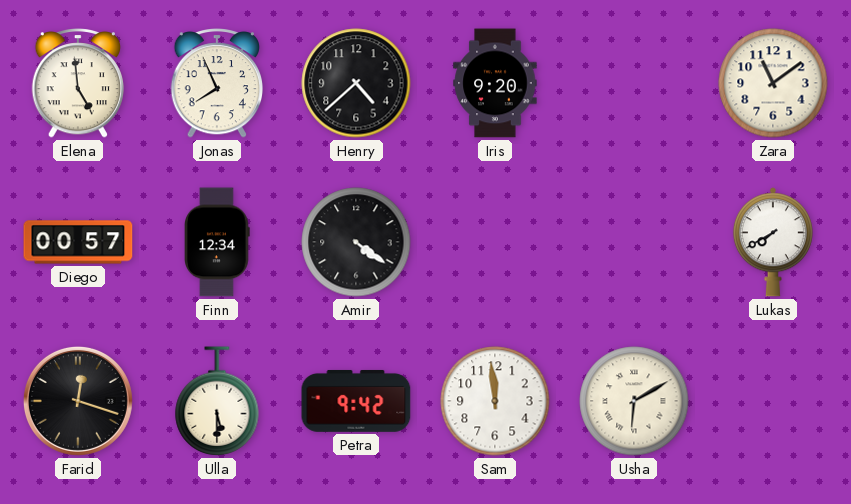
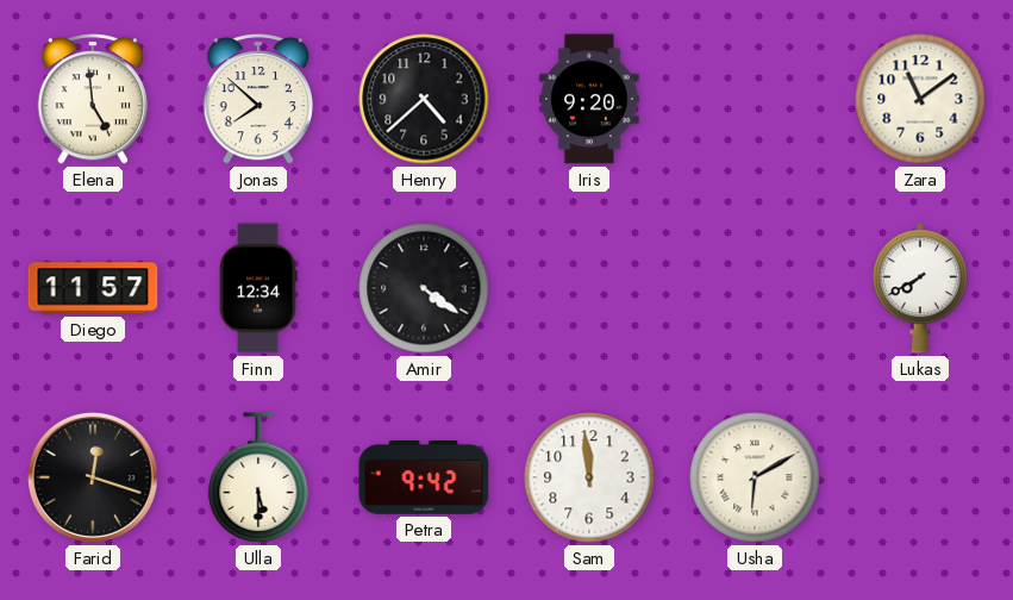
Jonas: 7:56 -> 7:52 (257, 100)
Diego: 00:57 -> 11:57 (93, 288)
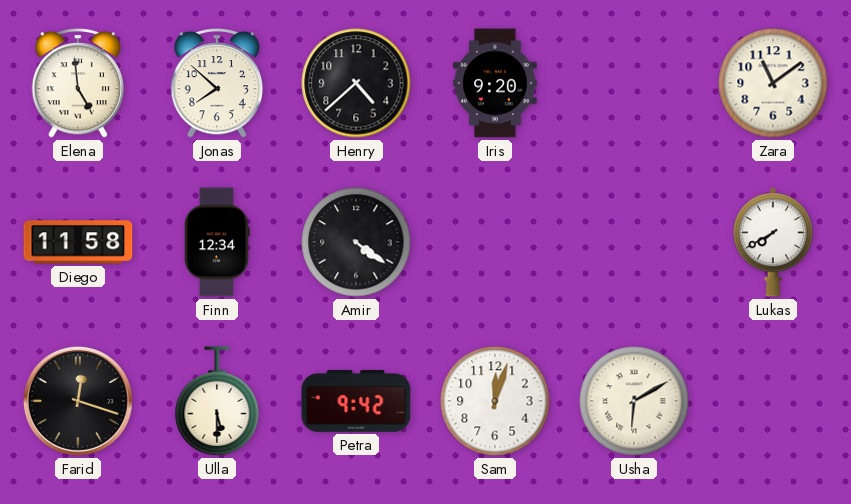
Diego: 11:57 -> 11:58 (78, 242)
Sam: 11:59 -> 12:03 (495, 401)
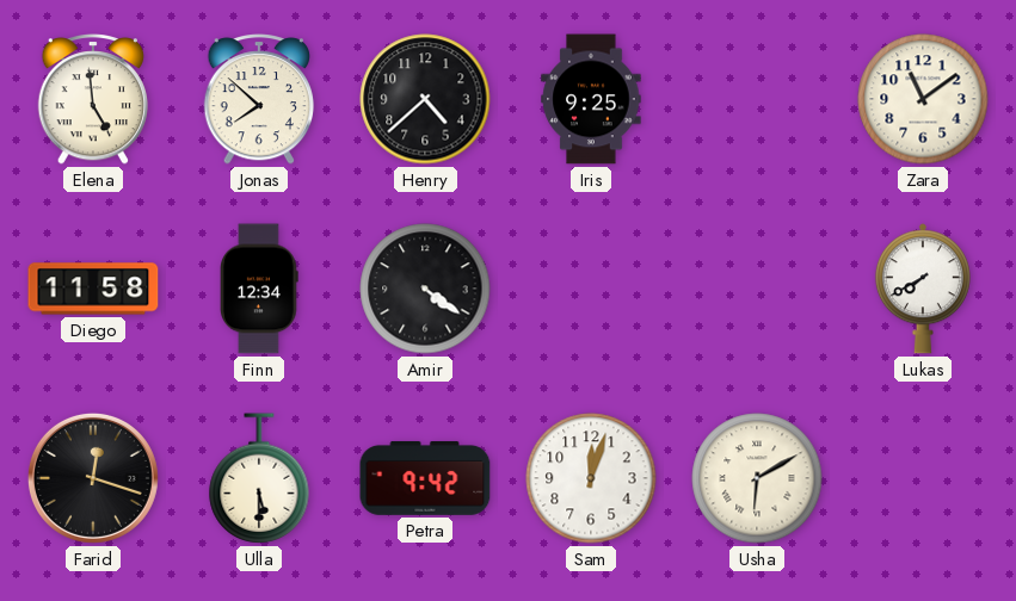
Iris: 9:20 -> 9:25 (591, 99)
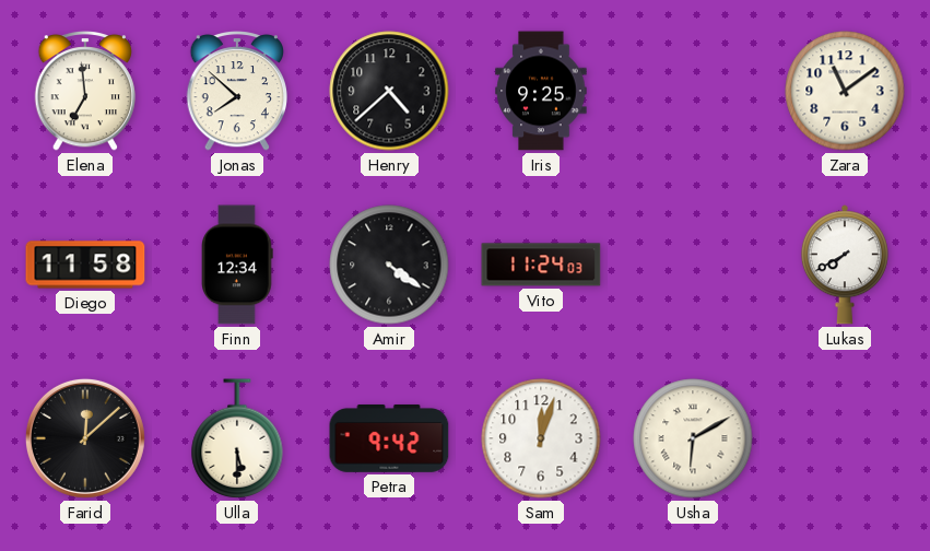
Elena: 4:59 -> 6:59 (84, 92)
Vito: none -> 11:24 (541, 265)
Farid: 12:18 -> 12:08 (85, 438)
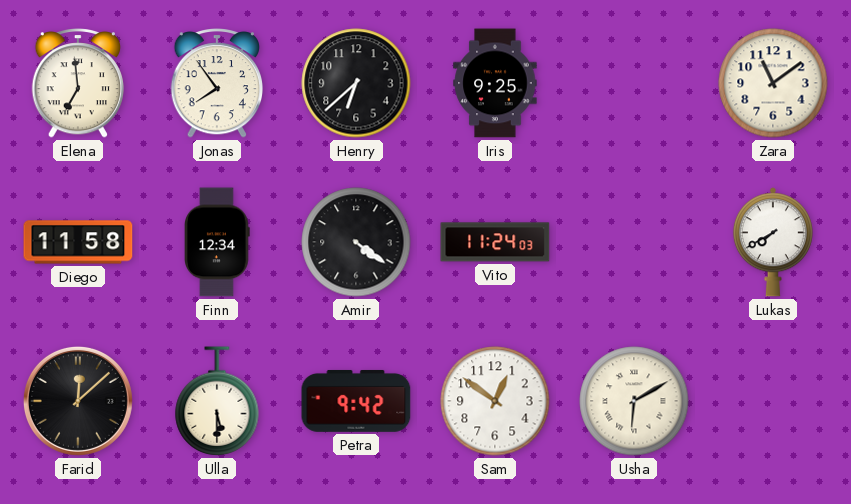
Jonas: 7:52 -> 7:54 (216, 84)
Henry: 4:38 -> 6:38 (356, 83)
Sam: 12:03 -> 12:51 (495, 401)
